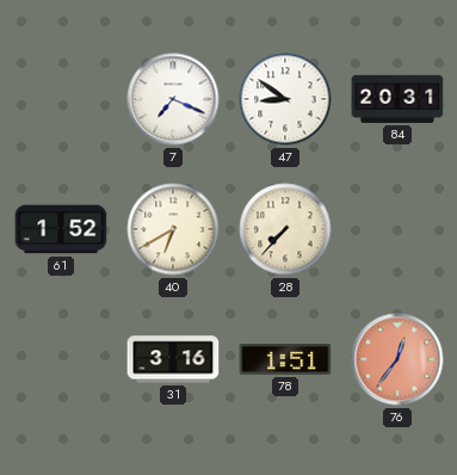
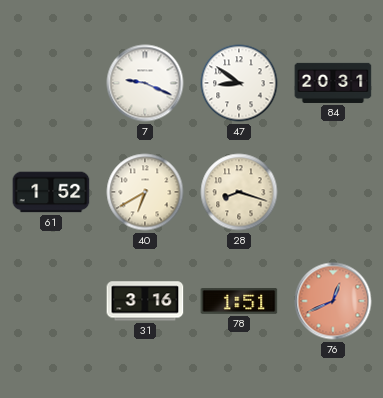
7: 7:19 -> 9:19 (145, 83)
28: 7:37 -> 8:18 (239, 192)
76: 12:36 -> 12:41 (333, 301)
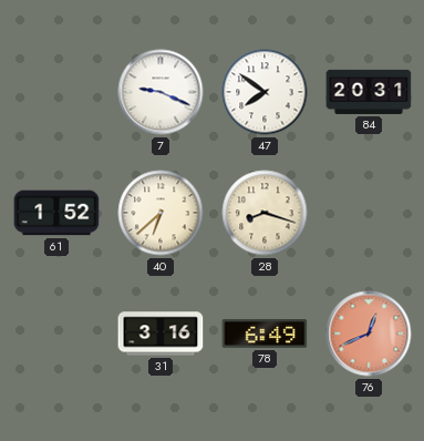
47: 8:51 -> 7:51 (265, 92)
40: 6:40 -> 6:38 (161, 213)
78: 1:51 -> 6:49 (265, 335)
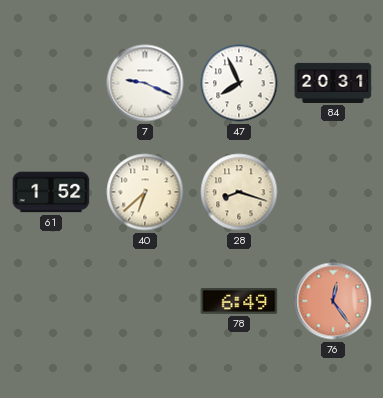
47: 7:51 -> 7:56 (239, 83)
31: 3:16 -> none (161, 334)
76: 12:41 -> 12:24 (333, 301)
